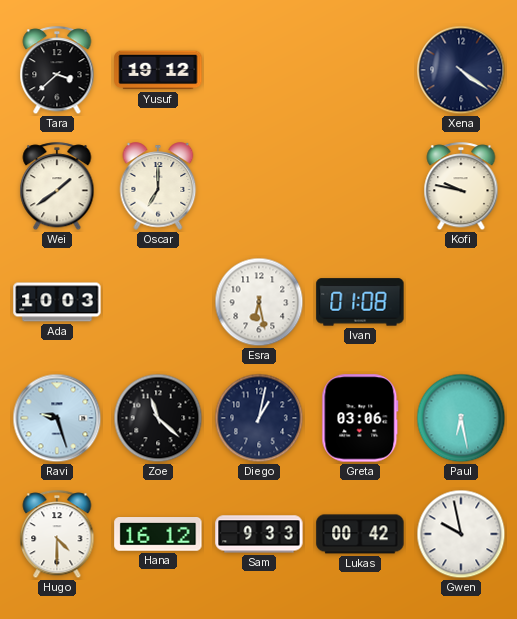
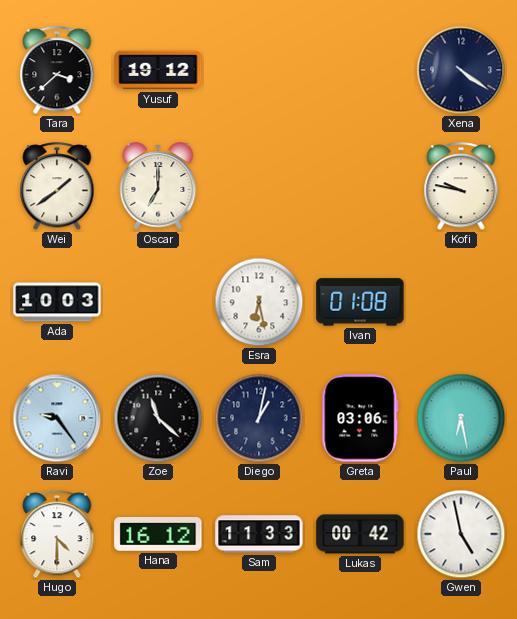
Ravi: 9:27 -> 9:24 (57, 418)
Sam: 9:33 -> 11:33 (259, 534)
Gwen: 9:58 -> 4:58 (461, 534)
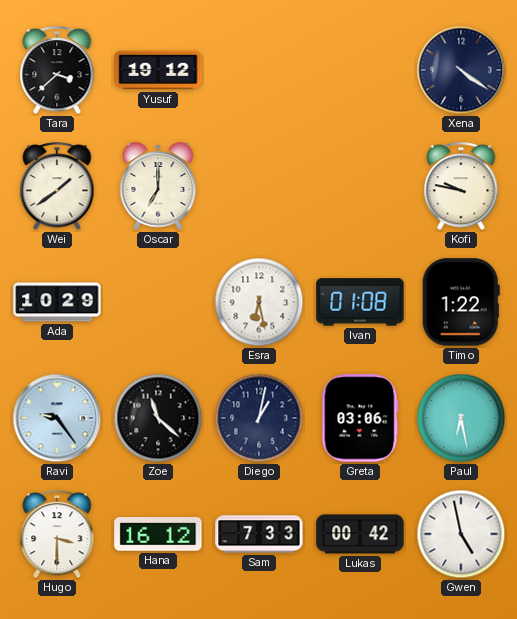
Ada: 10:03 -> 10:29 (57, 302)
Timo: none -> 1:22 (461, 302)
Hugo: 4:30 -> 3:30 (57, 535)
Sam: 11:33 -> 7:33 (259, 534)
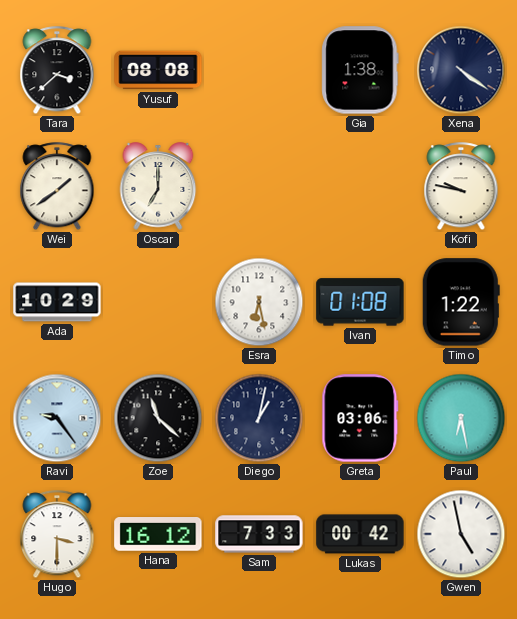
Yusuf: 19:12 -> 08:08 (158, 70)
Gia: none -> 1:38 (360, 70)
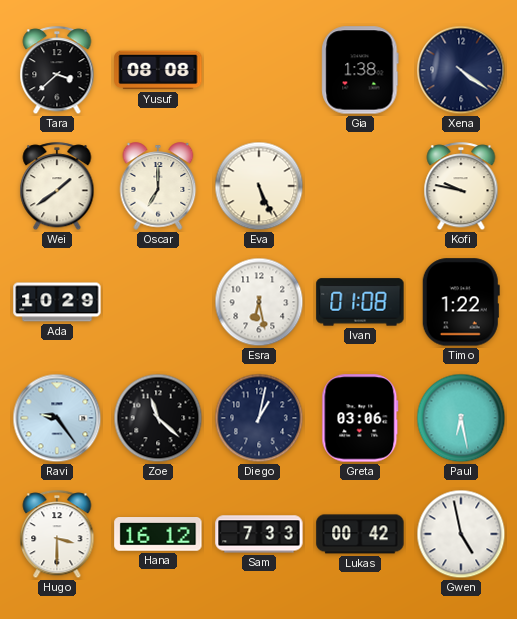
Eva: none -> 5:26 (259, 186)
